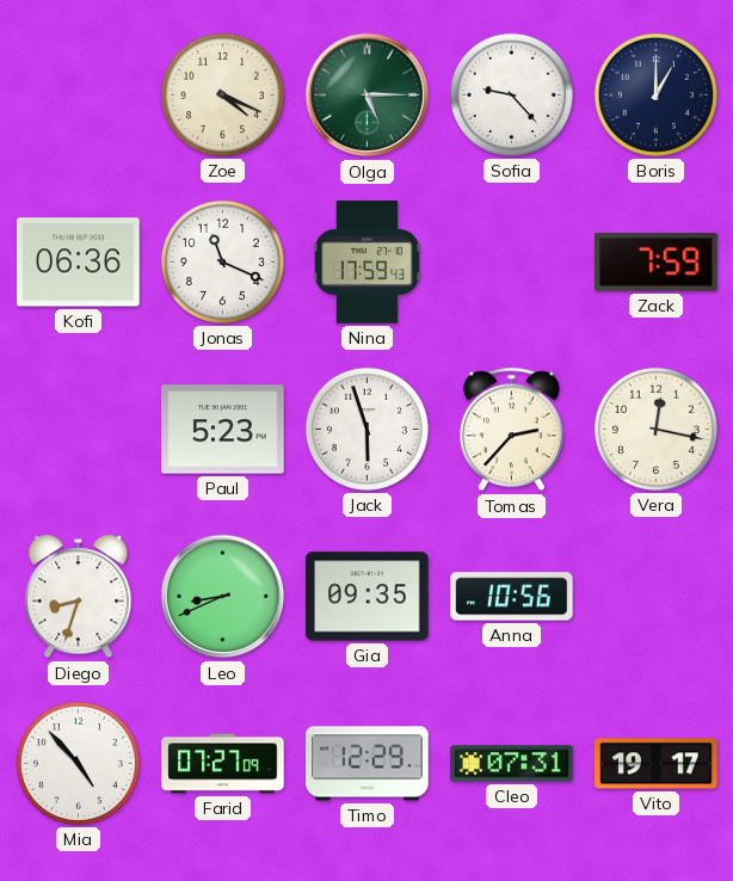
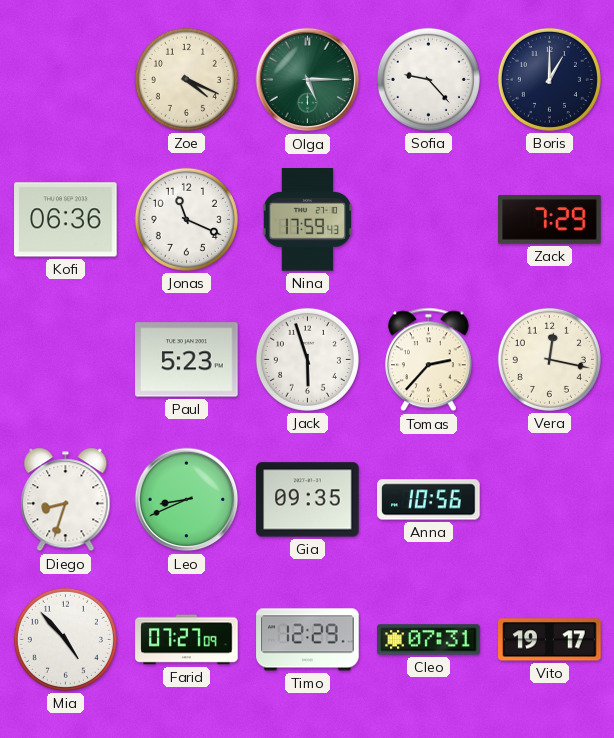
Zack: 7:59 -> 7:29 (550, 220)
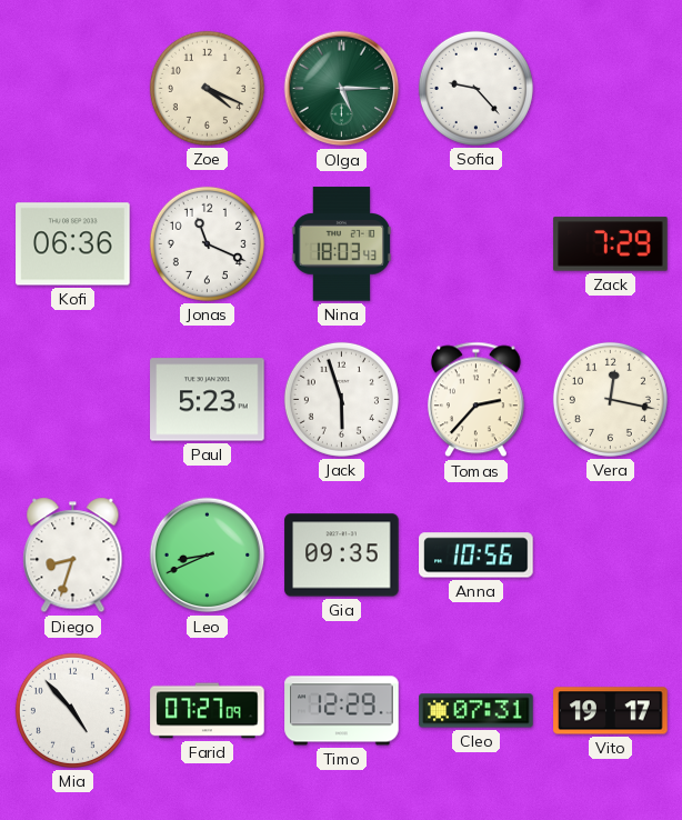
Boris: 1:00 -> none (549, 79)
Nina: 17:59 -> 18:03 (341, 244)
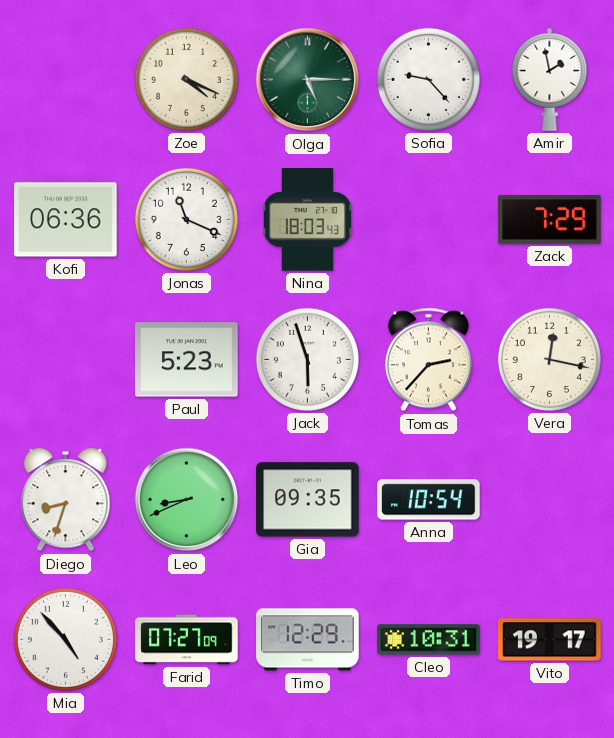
Amir: none -> 1:58 (550, 79)
Anna: 10:56 -> 10:54 (429, 500)
Cleo: 07:31 -> 10:31 (429, 640)
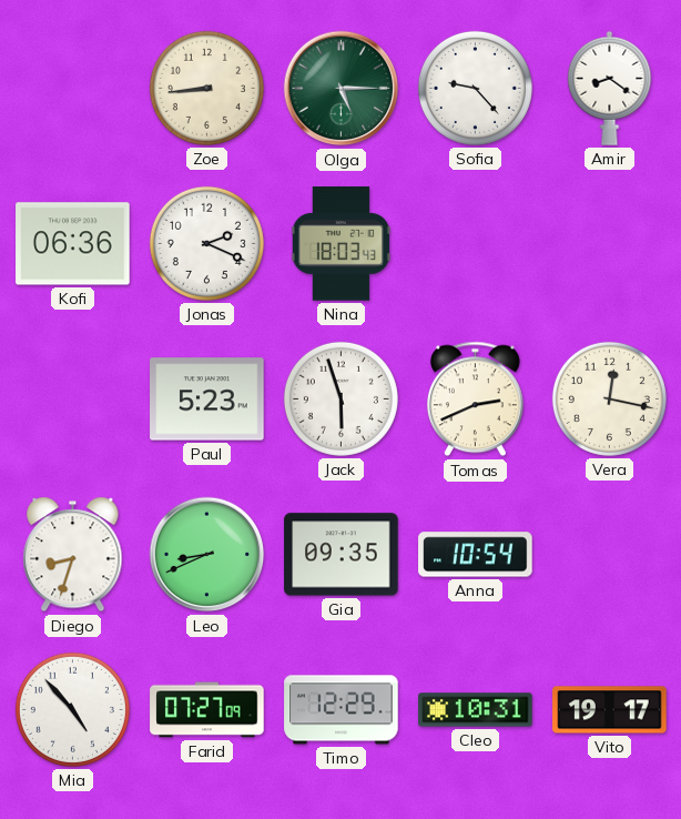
Zoe: 4:19 -> 8:44 (206, 88)
Amir: 1:58 -> 8:21 (610, 88)
Jonas: 11:19 -> 2:19 (206, 243)
Zack: 7:29 -> none (550, 220)
Tomas: 2:37 -> 2:41 (475, 400)
